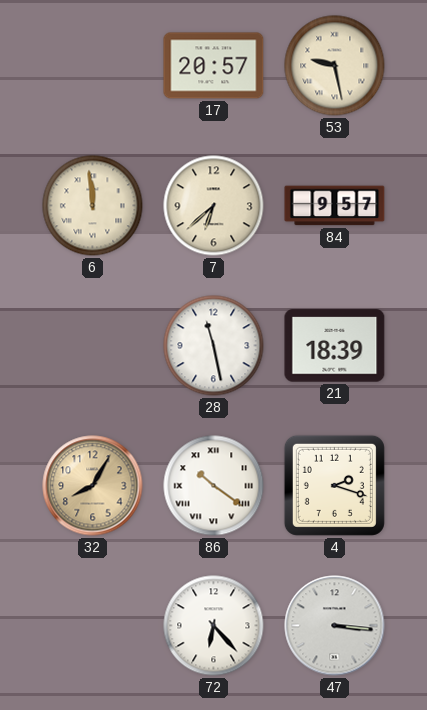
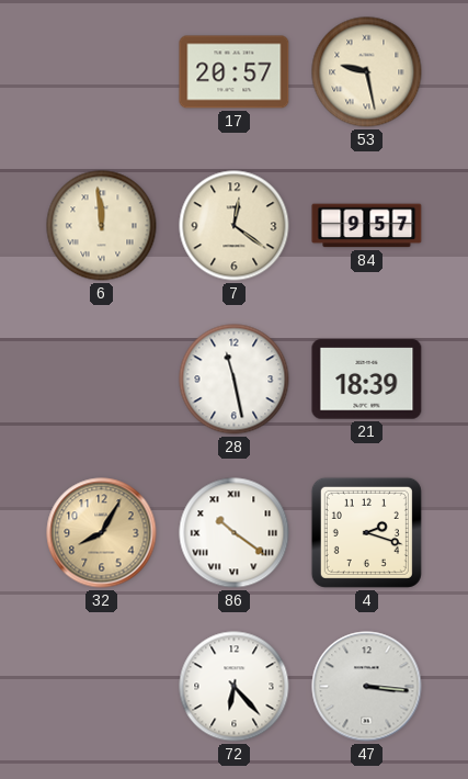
7: 6:38 -> 12:21 (235, 226)
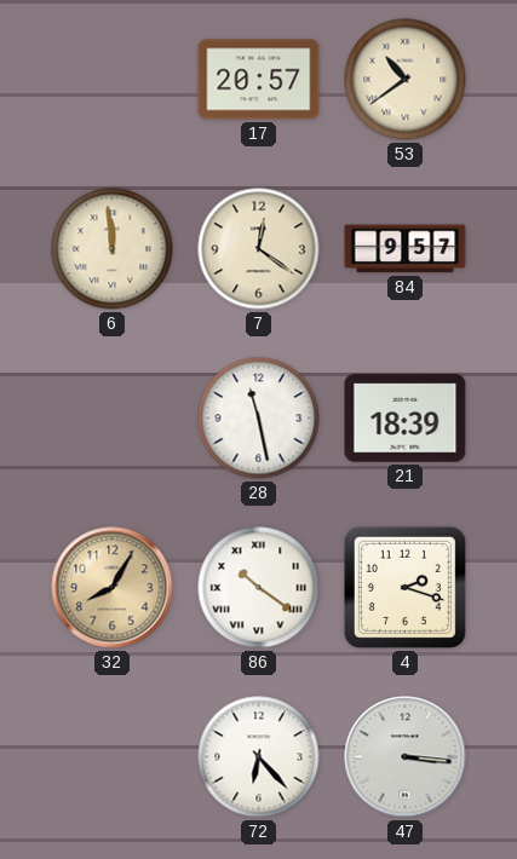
53: 9:28 -> 10:39 (406, 80)
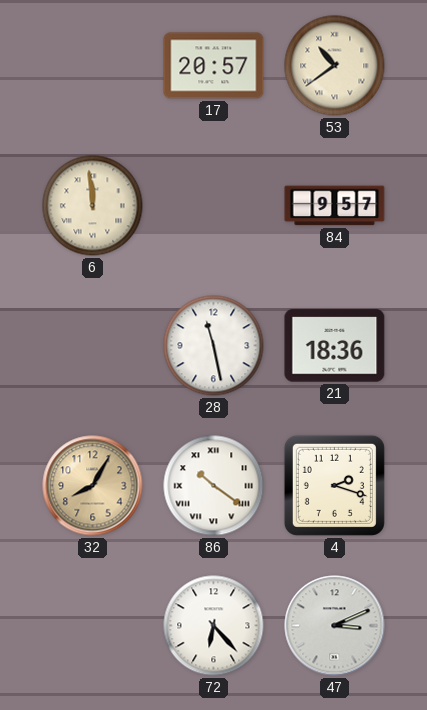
7: 12:21 -> none (259, 249)
21: 18:39 -> 18:36 (335, 346)
47: 3:16 -> 3:11 (335, 626)
